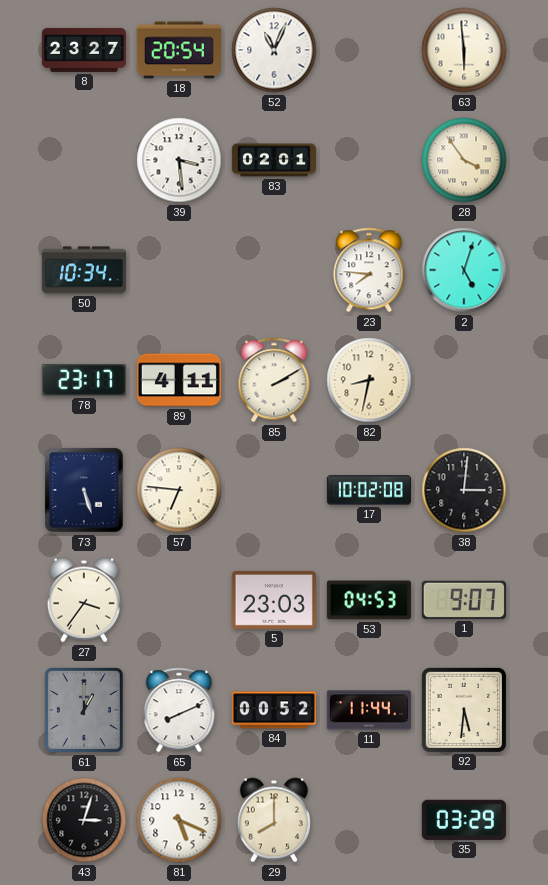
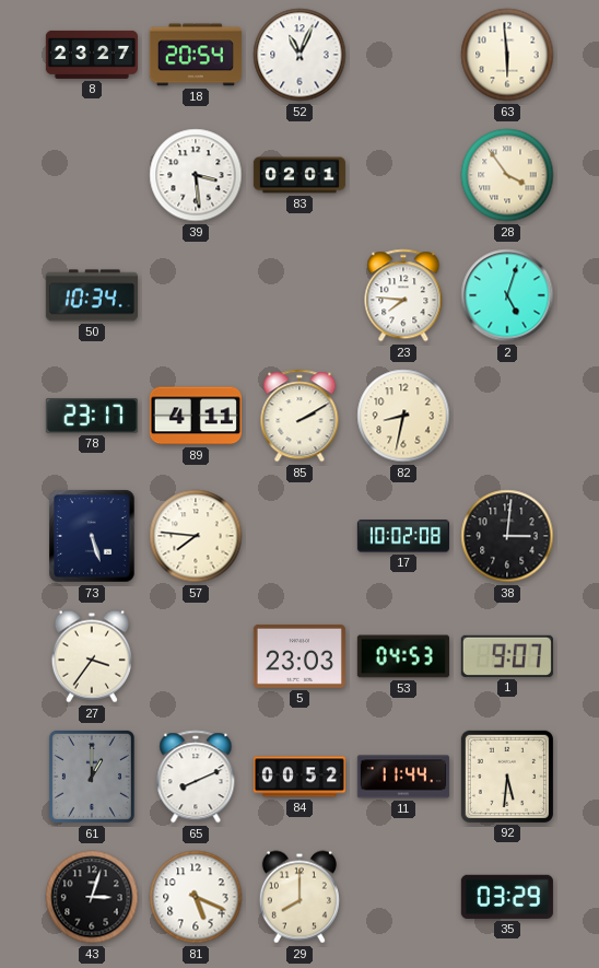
57: 6:46 -> 7:46 (196, 536)
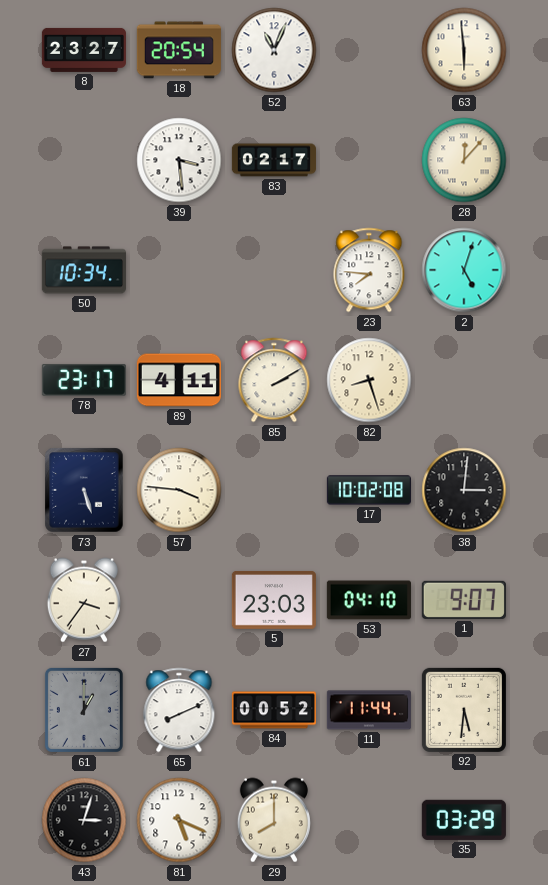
83: 02:01 -> 02:17 (274, 160)
28: 3:54 -> 12:07 (464, 160)
82: 8:32 -> 8:27 (369, 380)
57: 7:46 -> 3:46 (179, 490)
53: 04:53 -> 04:10 (369, 600)
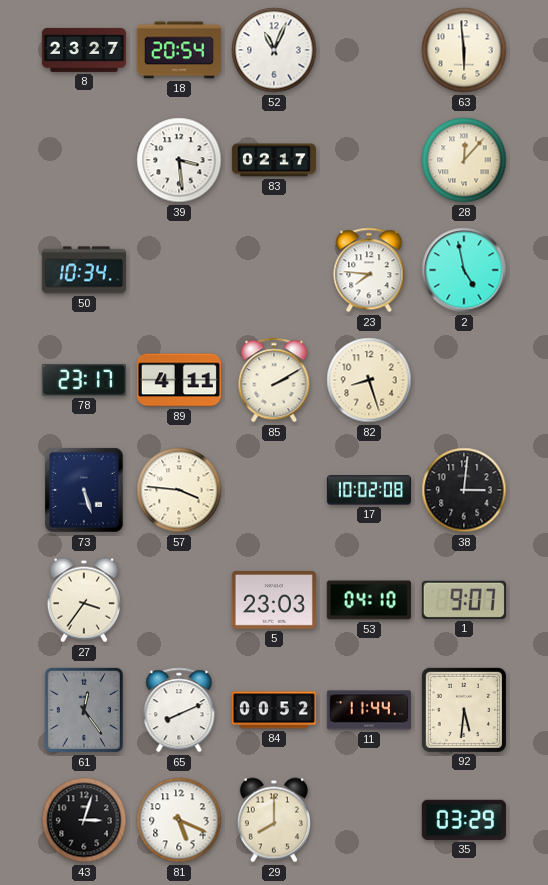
2: 5:03 -> 4:58 (464, 270)
61: 1:00 -> 12:24 (84, 710)
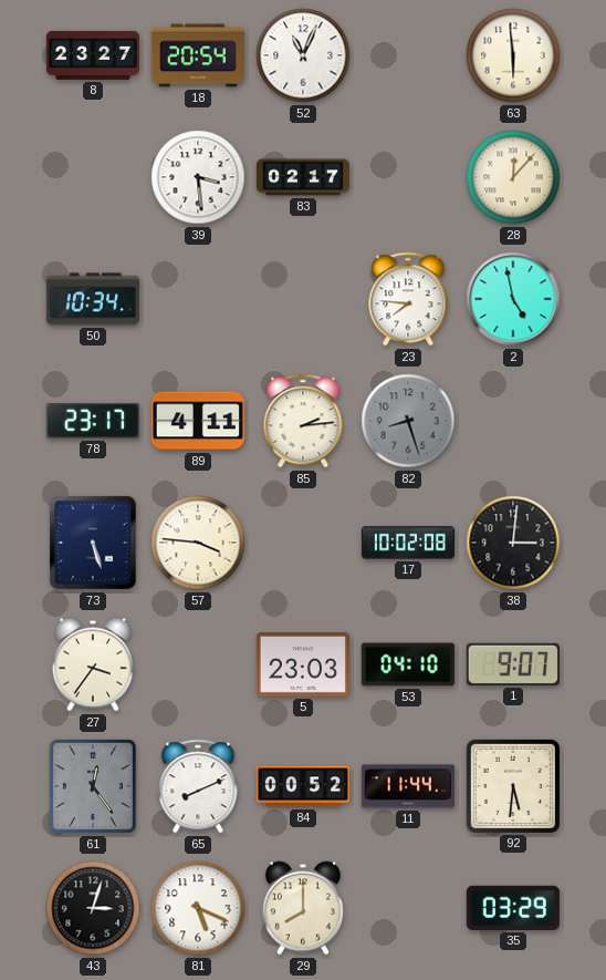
85: 2:10 -> 2:14 (303, 421)
82 dial: cream -> grey (408, 421)
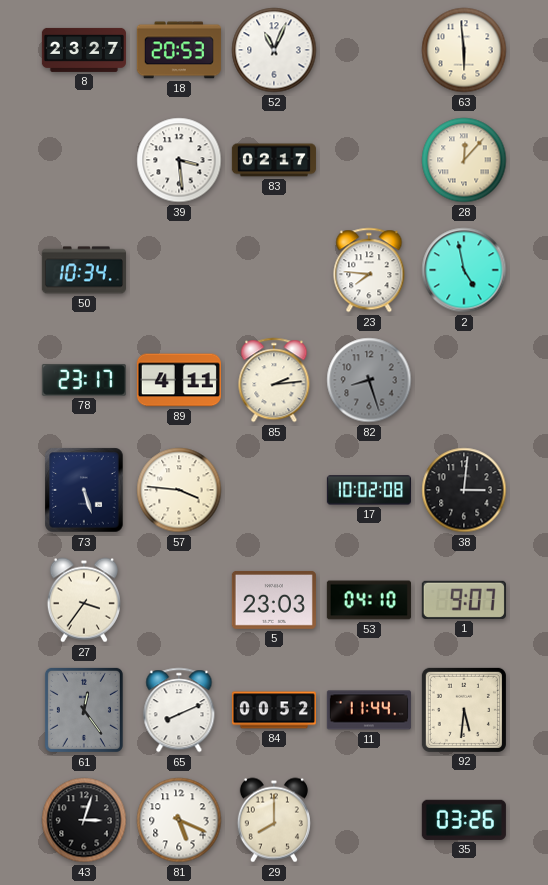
18: 20:54 -> 20:53 (179, 50)
35: 03:29 -> 03:26 (464, 820)
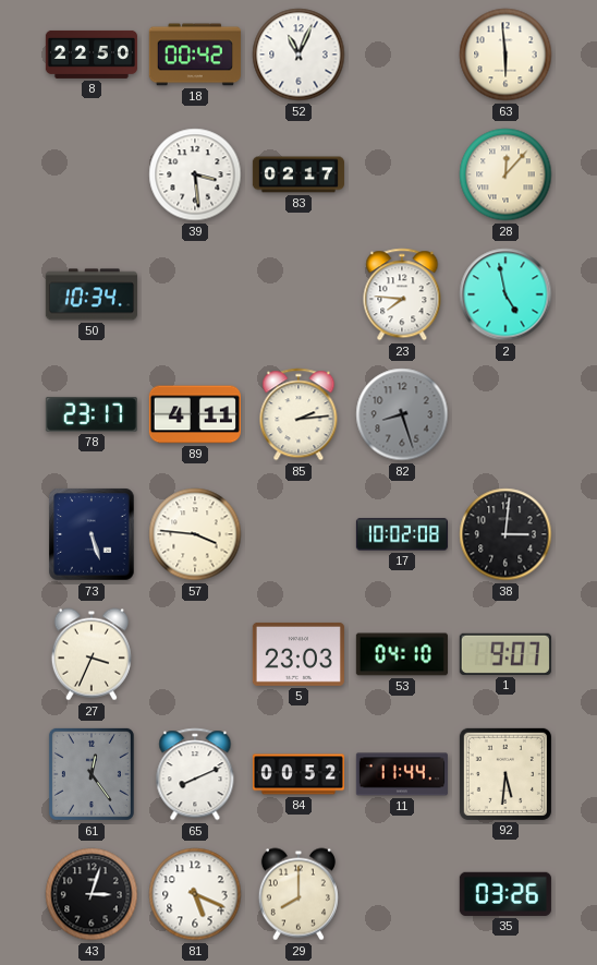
8: 23:27 -> 22:50 (92, 55)
18: 20:53 -> 00:42 (195, 55)
27: 3:36 -> 3:34 (92, 654)
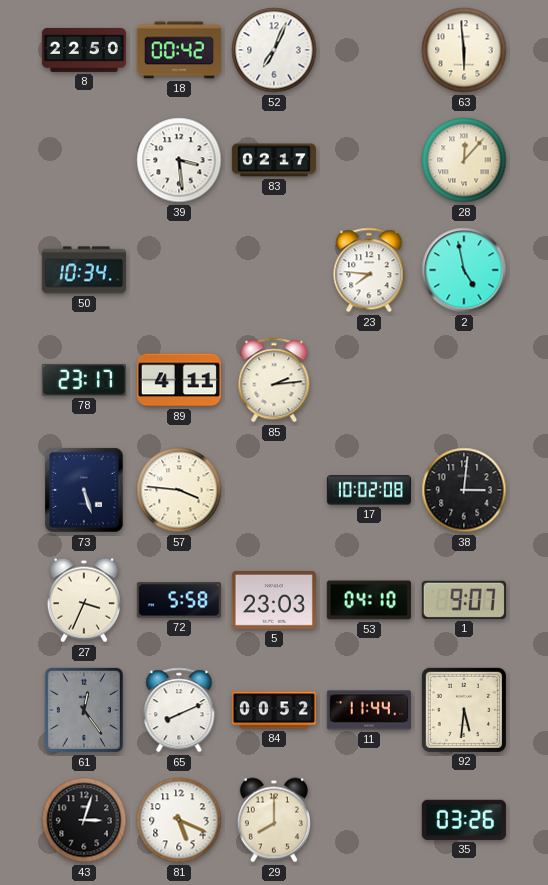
52: 11:04 -> 7:04 (274, 50)
82: 8:27 -> none (402, 414)
72: none -> 5:58 (179, 600)
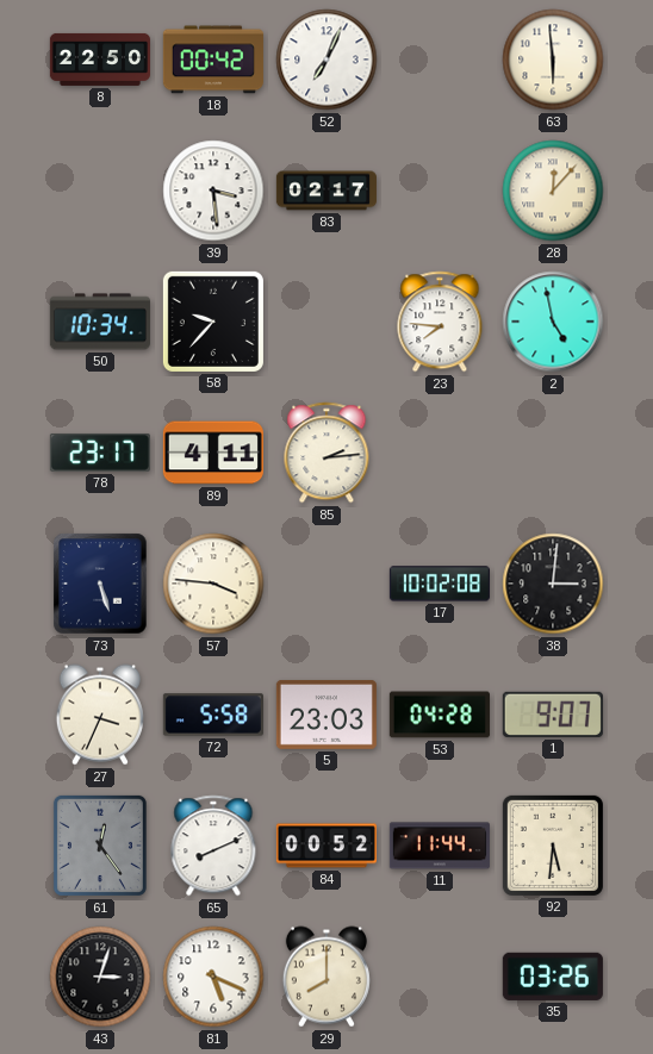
58: none -> 9:37 (213, 322)
53: 04:10 -> 04:28 (440, 715)
